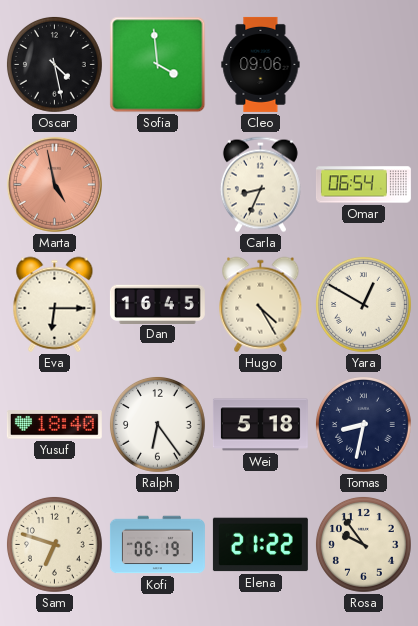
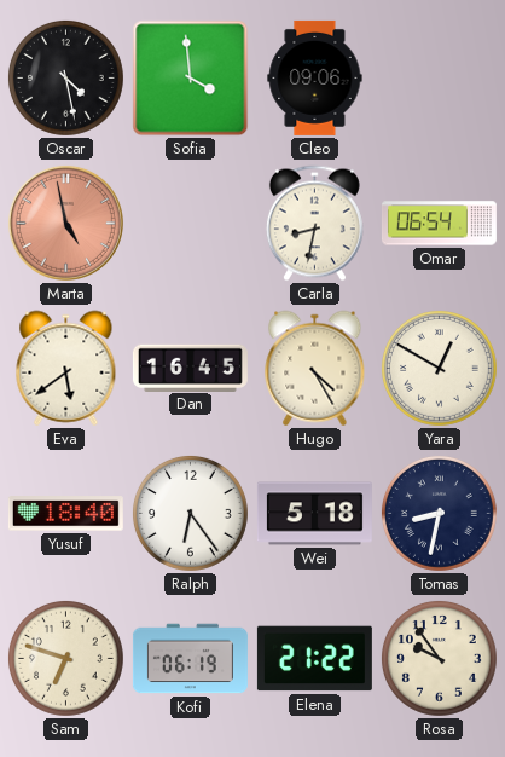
Carla: 8:34 -> 8:32 (314, 224)
Eva: 6:15 -> 5:39 (66, 369)
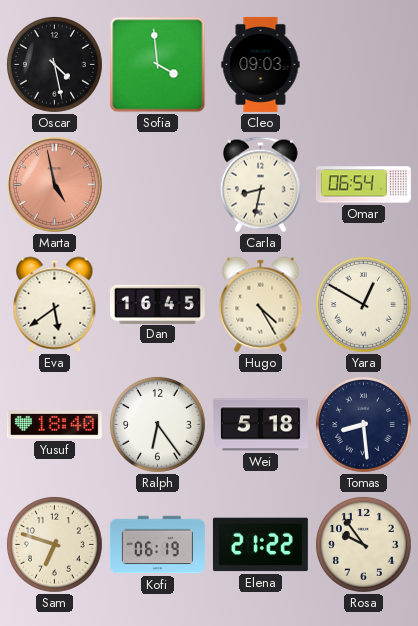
Cleo: 09:06 -> 09:03 (261, 64)
Tomas: 8:32 -> 8:29 (363, 424)
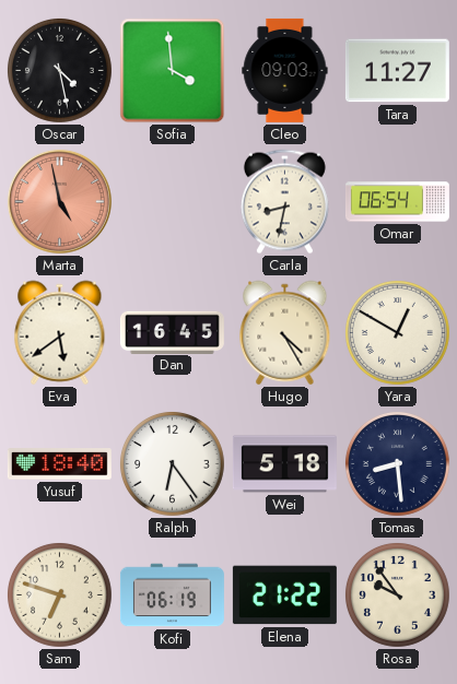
Tara: none -> 11:27 (397, 71)
